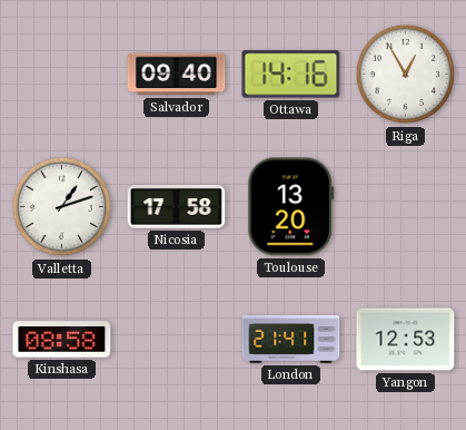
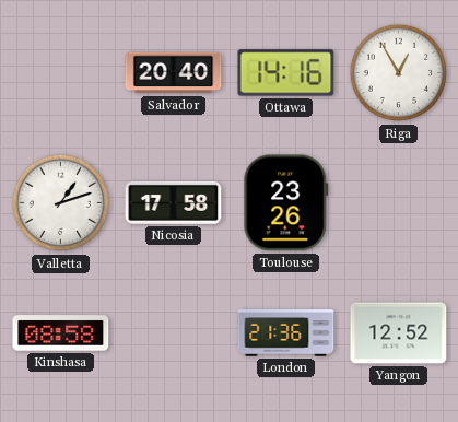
Salvador: 09:40 -> 20:40 (174, 73)
Toulouse: 13:20 -> 23:26 (286, 203)
London: 21:41 -> 21:36 (286, 333)
Yangon: 12:53 -> 12:52 (399, 333)
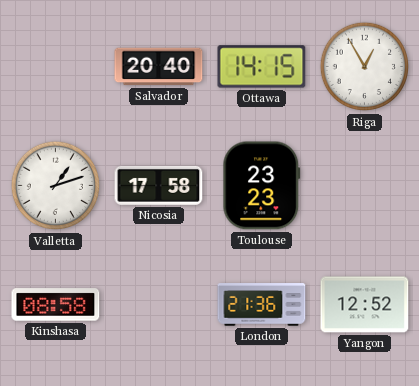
Ottawa: 14:16 -> 14:15 (262, 67)
Toulouse: 23:26 -> 23:23 (262, 186)
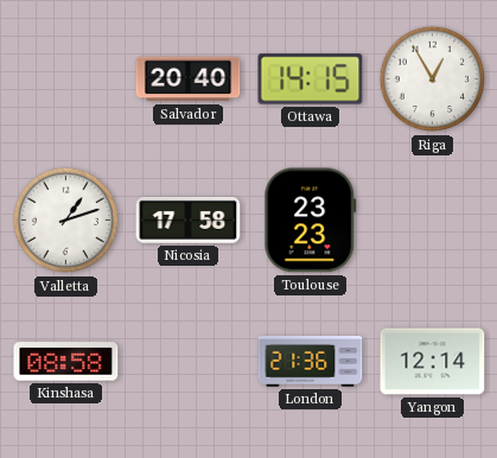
Yangon: 12:52 -> 12:14 (433, 362)
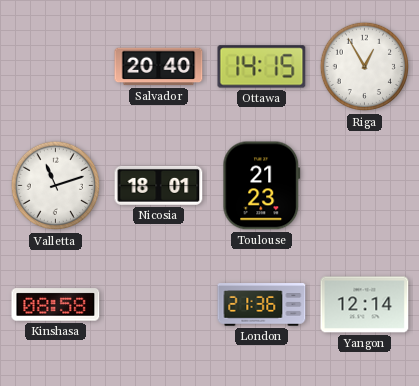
Valletta: 1:12 -> 11:12 (56, 186)
Nicosia: 17:58 -> 18:01 (159, 185)
Toulouse: 23:23 -> 21:23 (262, 186)
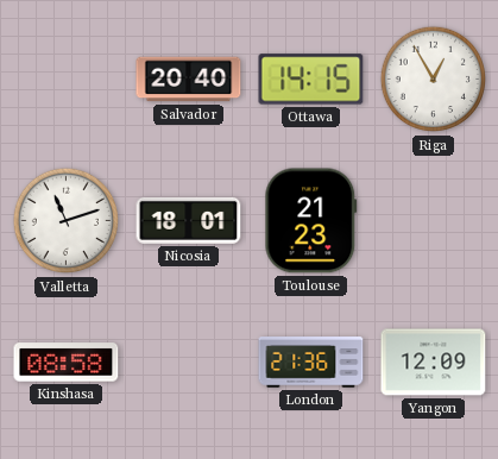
Yangon: 12:14 -> 12:09 (434, 363)
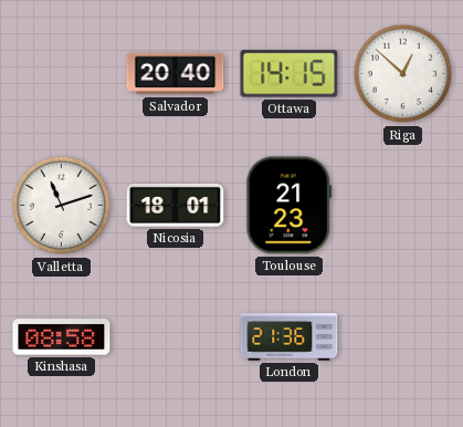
Riga: 12:55 -> 12:52 (403, 74)
Yangon: 12:09 -> none (434, 363)
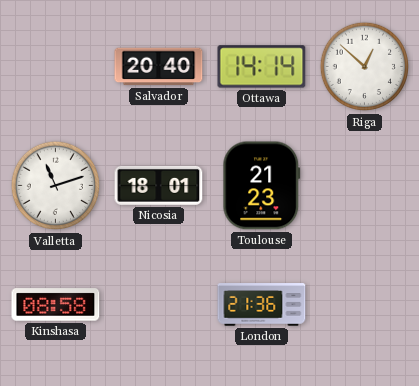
Ottawa: 14:15 -> 14:14 (262, 67)
